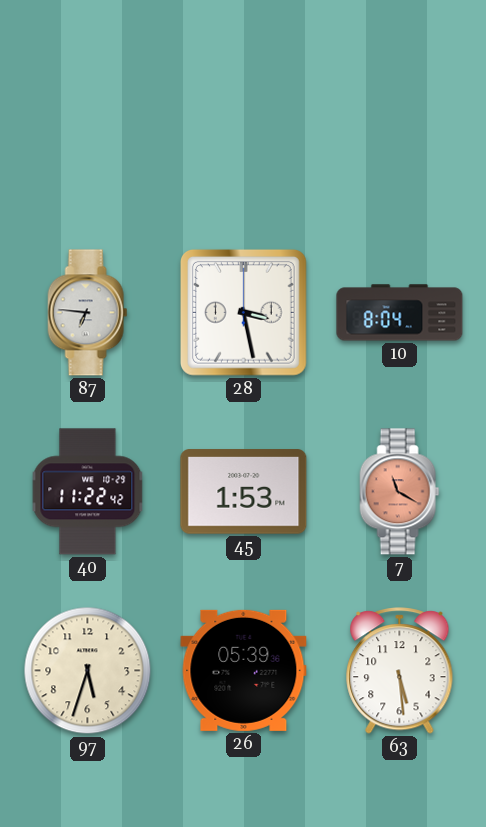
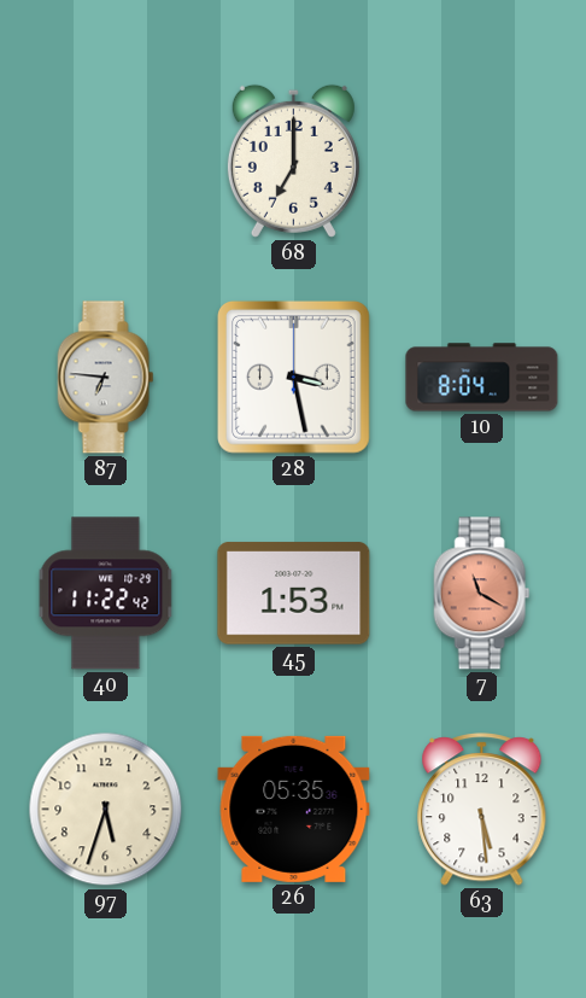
68: none -> 7:00 (293, 161)
26: 05:39 -> 05:35 (294, 809)
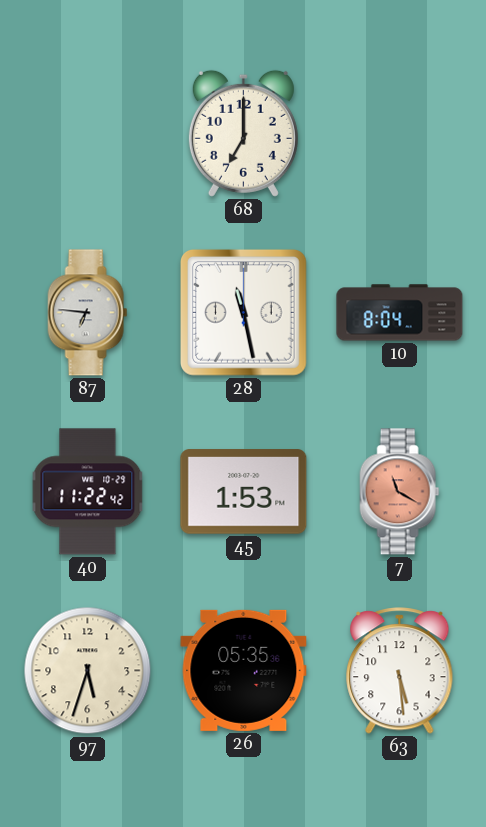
28: 3:28 -> 11:28 (243, 312)
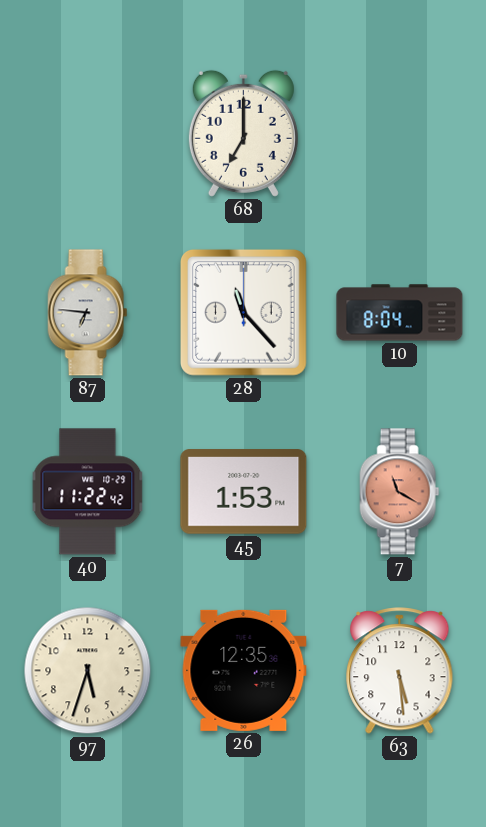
28: 11:28 -> 11:23 (243, 312)
26: 05:35 -> 12:35 (244, 670)
